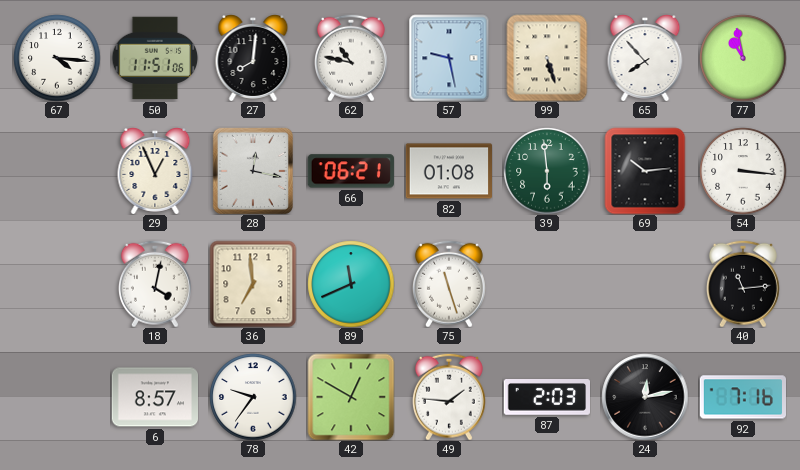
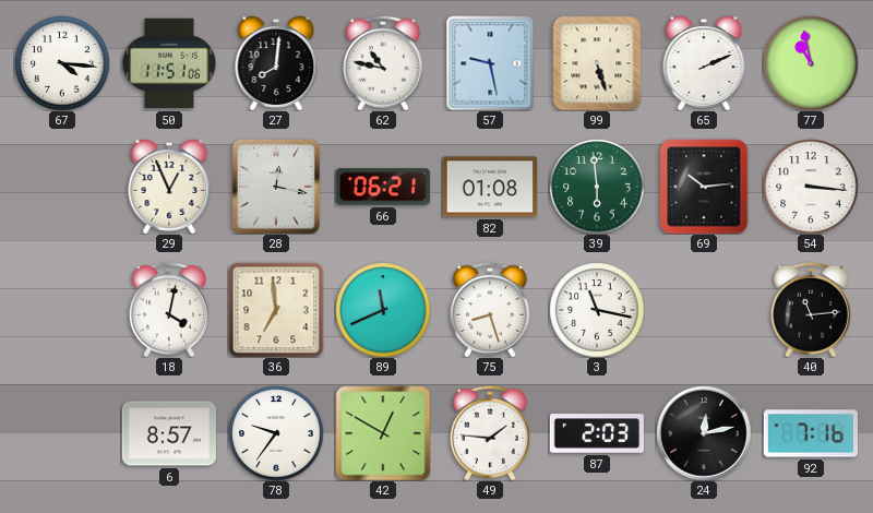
65: 7:53 -> 2:11 (704, 63)
75: 11:27 -> 8:27 (490, 310)
3: none -> 11:17 (597, 310)
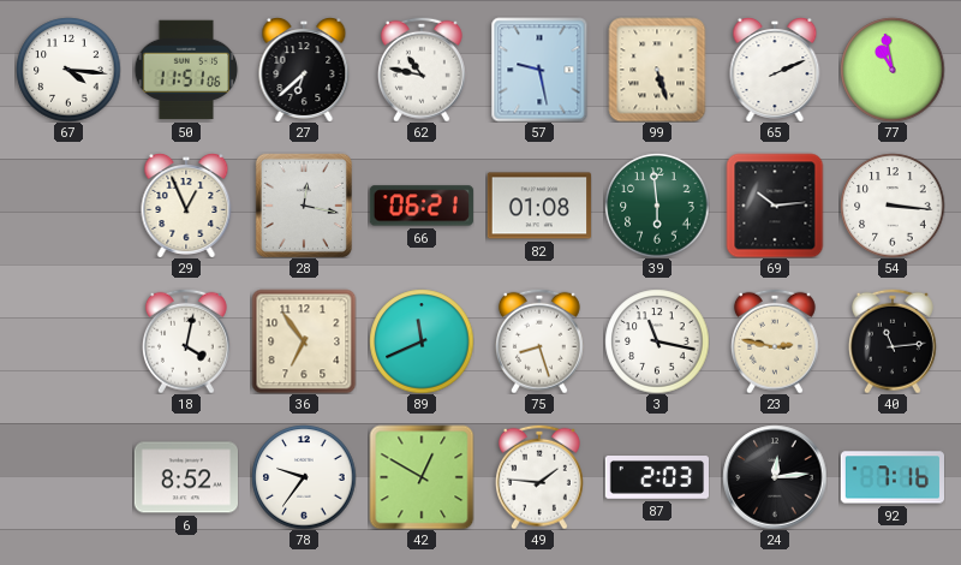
27: 8:01 -> 6:38 (304, 70)
36: 6:59 -> 6:54 (304, 341)
23: none -> 2:47 (775, 341)
6: 8:57 -> 8:52 (185, 477)
24: 12:13 -> 12:14 (775, 477)
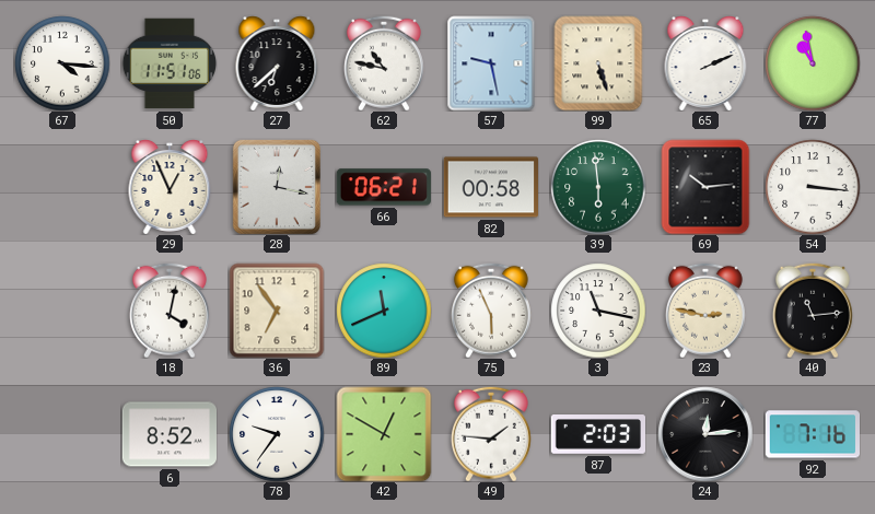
82: 01:08 -> 00:58 (490, 187)
75: 8:27 -> 5:56 (491, 311)
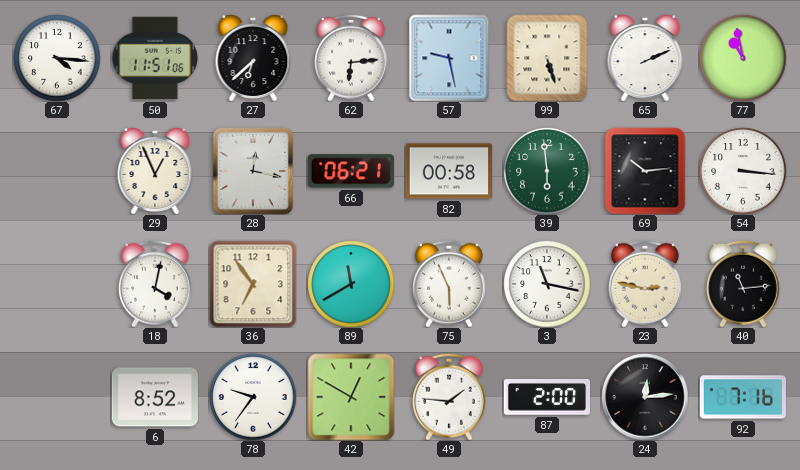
62: 10:47 -> 6:14 (351, 58)
89: 11:41 -> 11:40 (351, 284)
87: 2:03 -> 2:00 (546, 397)
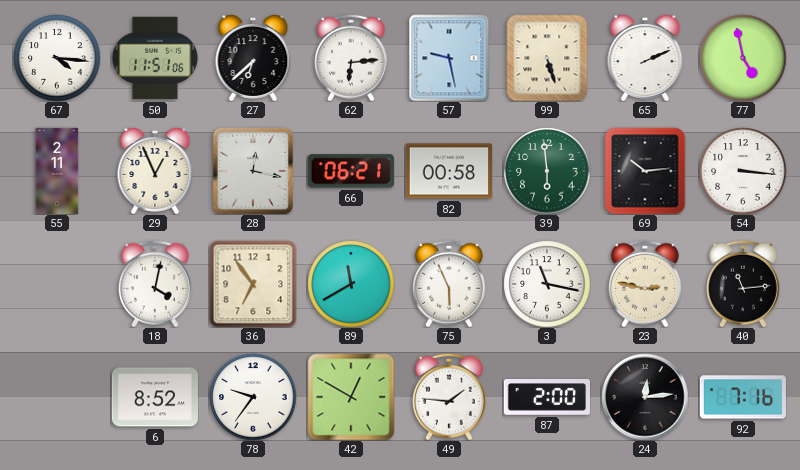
77: 10:58 -> 4:58 (743, 58)
55: none -> 2:11 (57, 171)
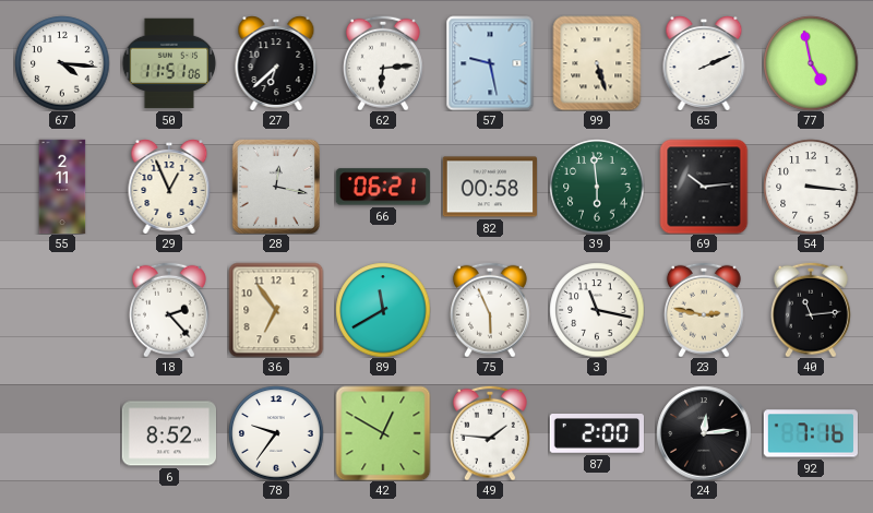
18: 4:02 -> 2:23 (169, 310)
